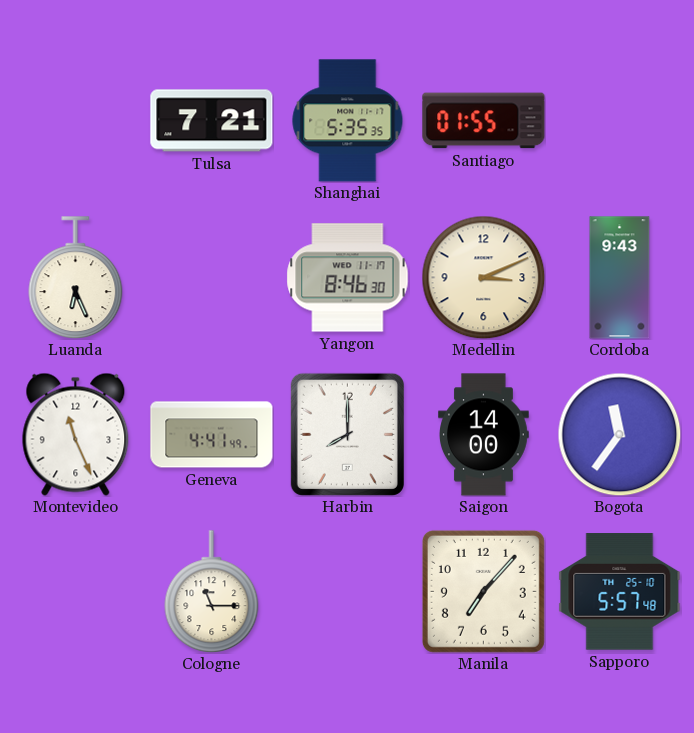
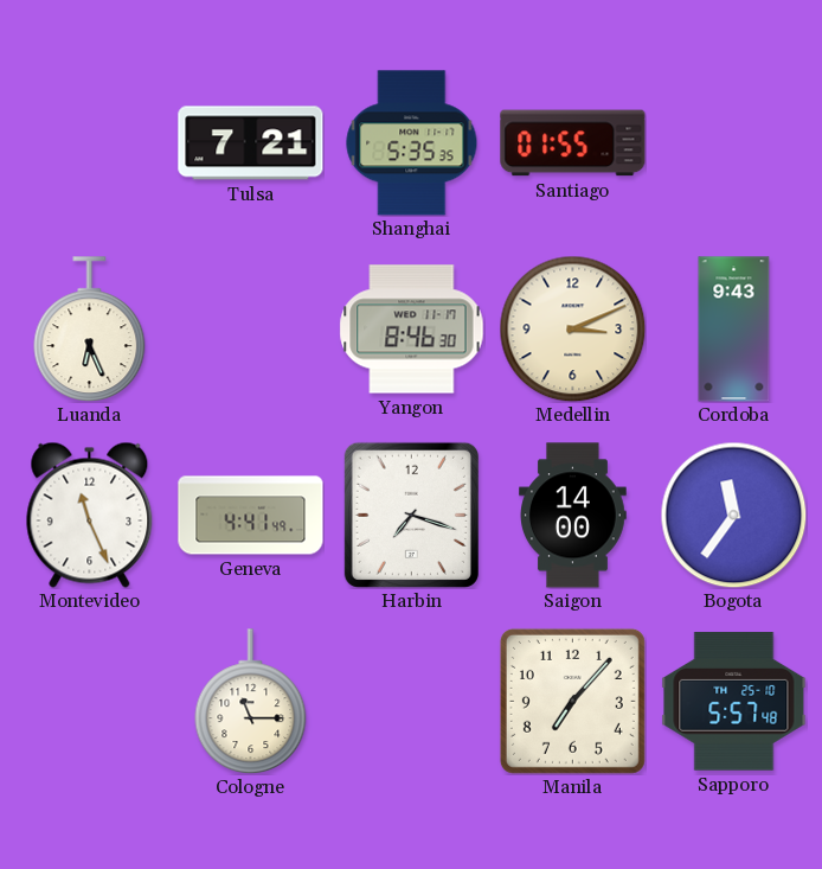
Harbin: 8:00 -> 7:18 (411, 515)
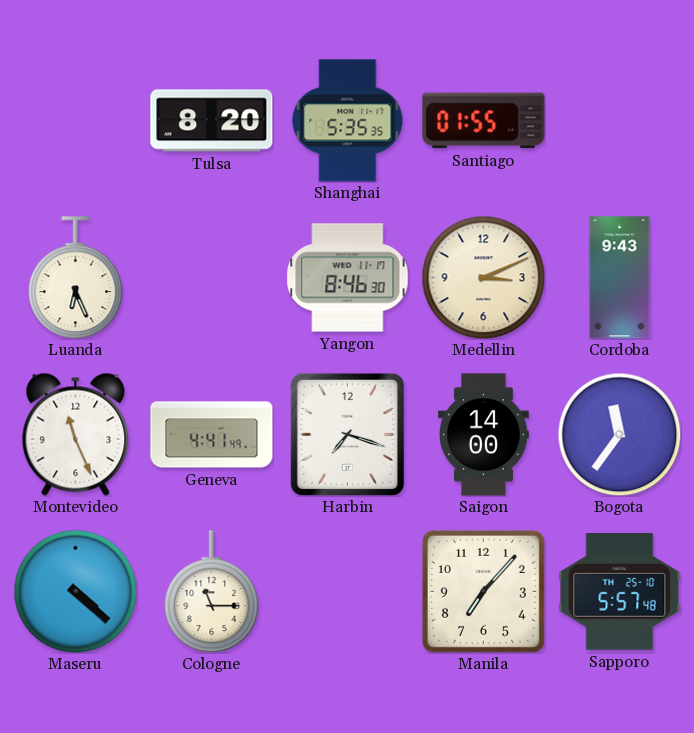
Tulsa: 7:21 -> 8:20 (212, 121)
Maseru: none -> 4:22 (75, 591)
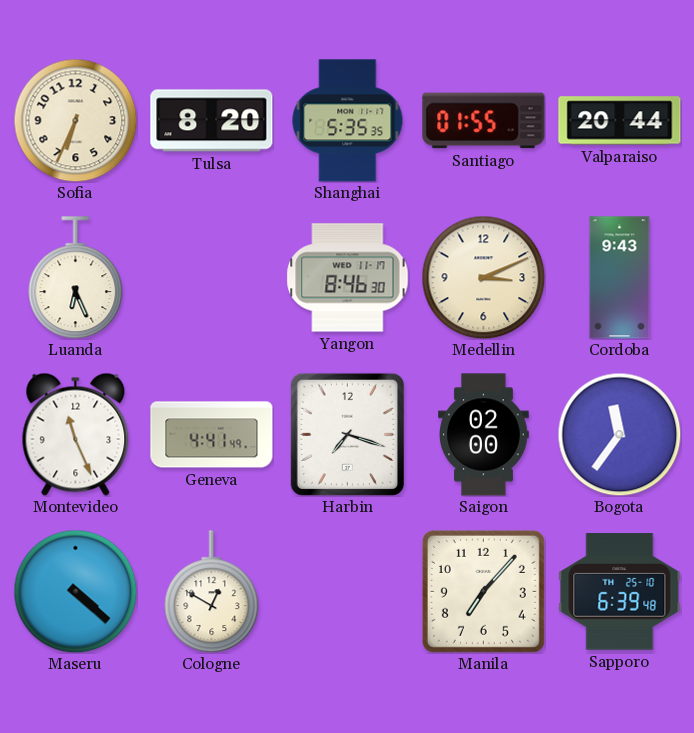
Sofia: none -> 6:34 (75, 120)
Valparaiso: none -> 20:44 (620, 121)
Saigon: 14:00 -> 02:00 (484, 435)
Cologne: 11:15 -> 12:50 (212, 592)
Sapporo: 5:57 -> 6:39 (620, 592)
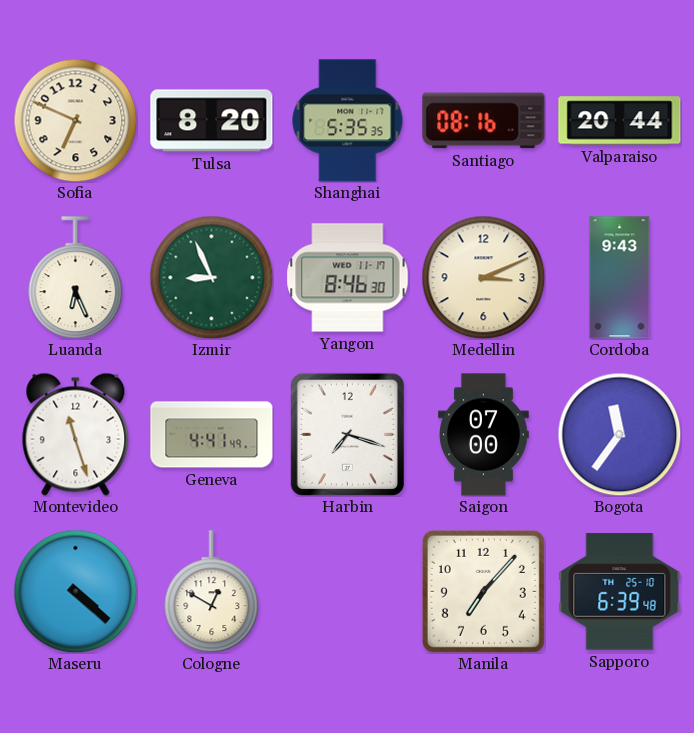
Sofia: 6:34 -> 6:49 (75, 120)
Santiago: 01:55 -> 08:16 (484, 121)
Izmir: none -> 8:56 (211, 277)
Montevideo: 11:26 -> 11:27 (76, 434)
Saigon: 02:00 -> 07:00 (484, 435)
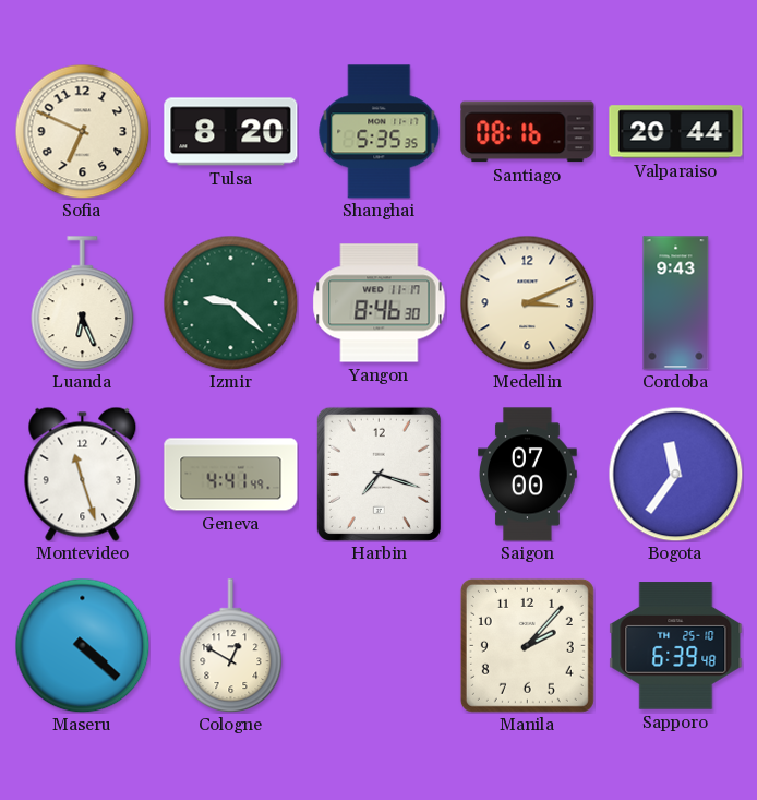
Izmir: 8:56 -> 9:22 (230, 302)
Manila: 7:07 -> 2:07 (527, 645)
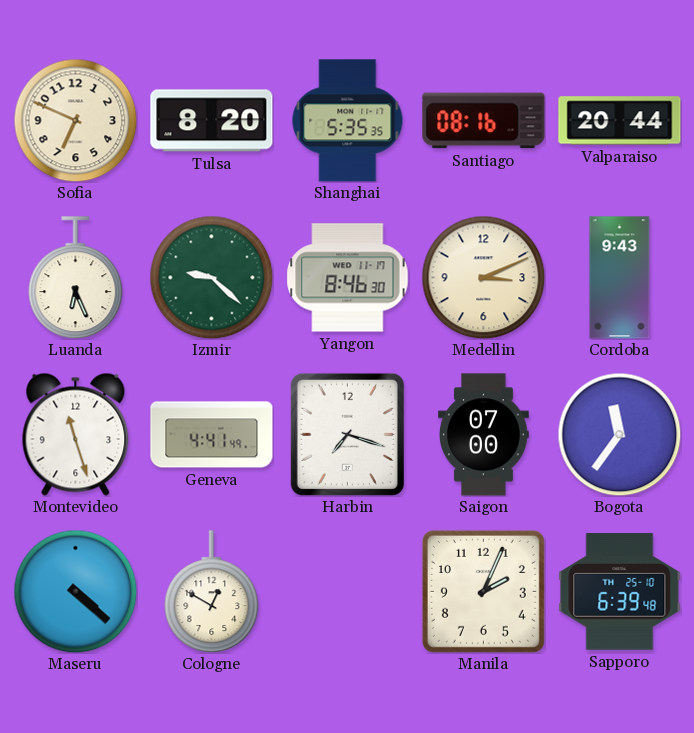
Manila: 2:07 -> 2:04 (483, 591)
